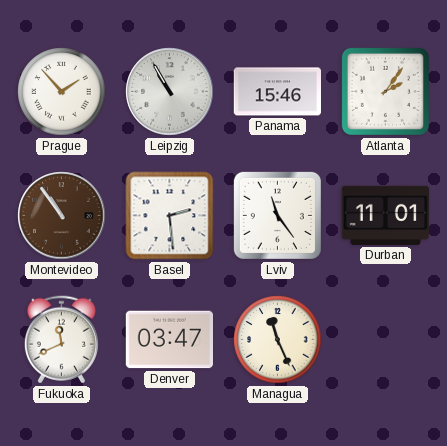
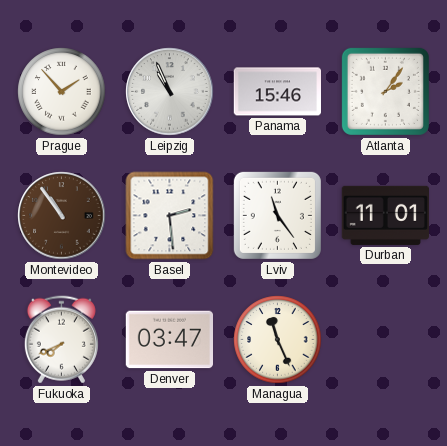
Leipzig: 10:55 -> 10:56 (170, 92)
Fukuoka: 11:41 -> 7:41 (61, 340)
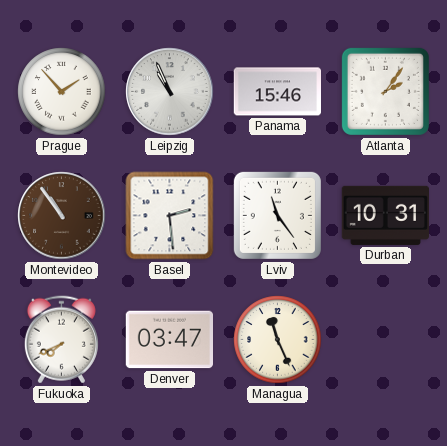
Durban: 11:01 -> 10:31 (385, 215)
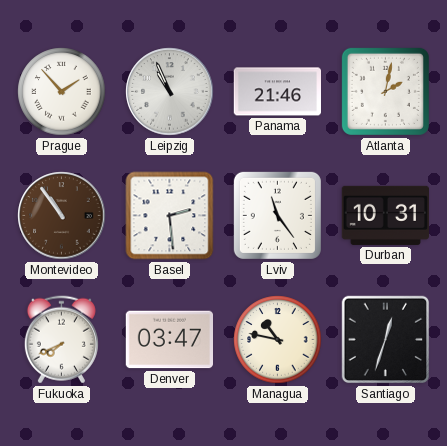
Panama: 15:46 -> 21:46 (278, 92)
Atlanta: 2:06 -> 2:02 (385, 91)
Managua: 11:26 -> 10:47 (278, 340)
Santiago: none -> 12:33 (386, 340)
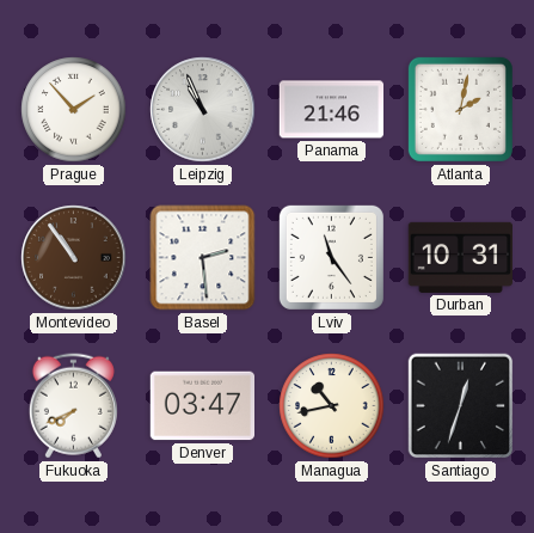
Managua: 10:47 -> 10:43 (332, 406)
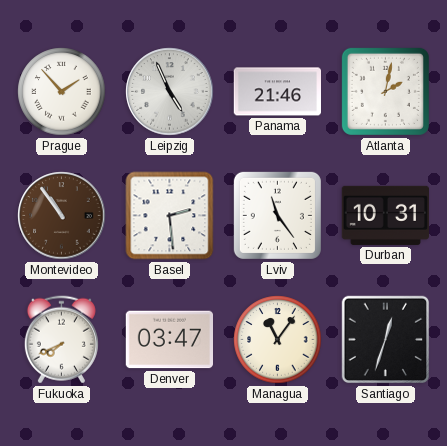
Leipzig: 10:56 -> 4:56 (170, 92)
Managua: 10:43 -> 11:06 (278, 340)
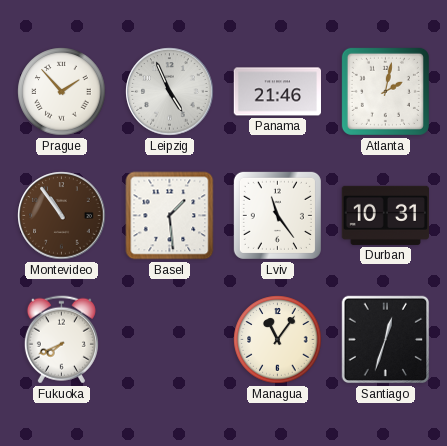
Basel: 2:29 -> 1:29 (170, 216)
Denver: 03:47 -> none (169, 340)
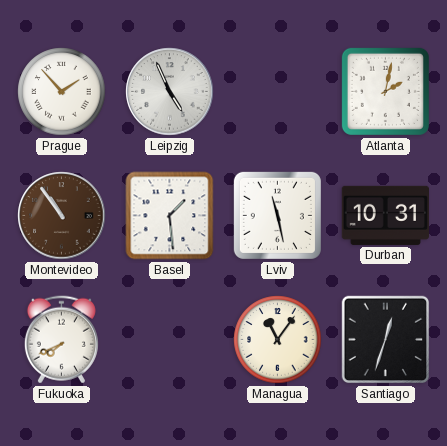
Panama: 21:46 -> none (278, 92)
Lviv: 11:24 -> 11:28 (277, 215)
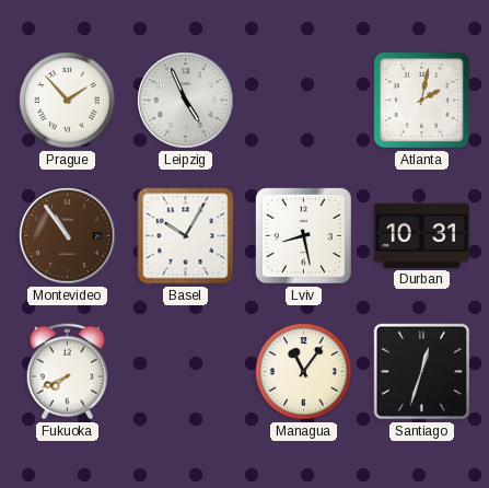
Basel: 1:29 -> 10:05 (186, 236)
Lviv: 11:28 -> 8:28 (303, 235)
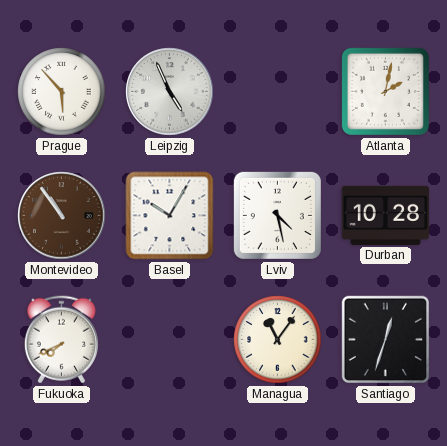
Prague: 1:53 -> 5:53 (62, 92)
Lviv: 8:28 -> 4:28 (277, 215)
Durban: 10:31 -> 10:28 (385, 215)
